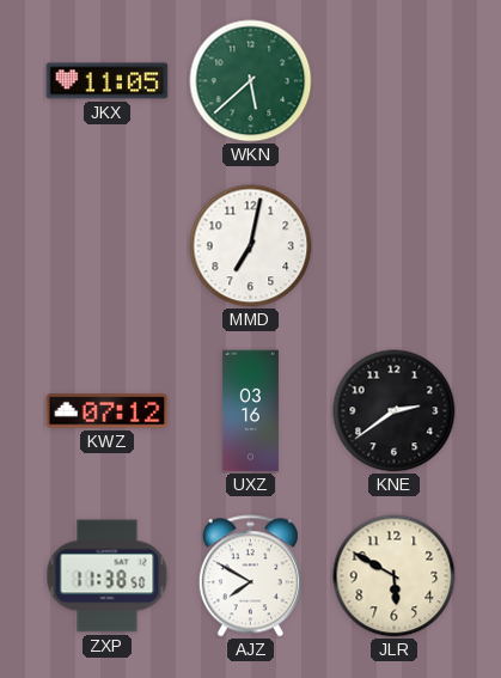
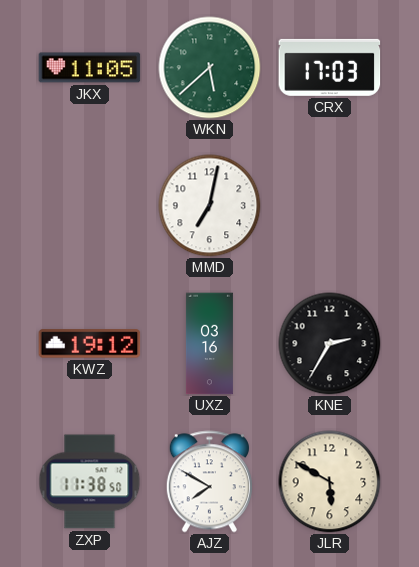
CRX: none -> 17:03 (330, 67)
KWZ: 07:12 -> 19:12 (90, 344)
KNE: 2:39 -> 2:35 (330, 344)
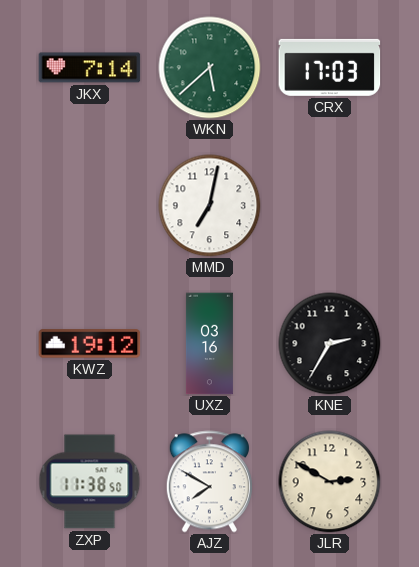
JKX: 11:05 -> 7:14 (90, 68)
JLR: 5:50 -> 2:50 (330, 482)
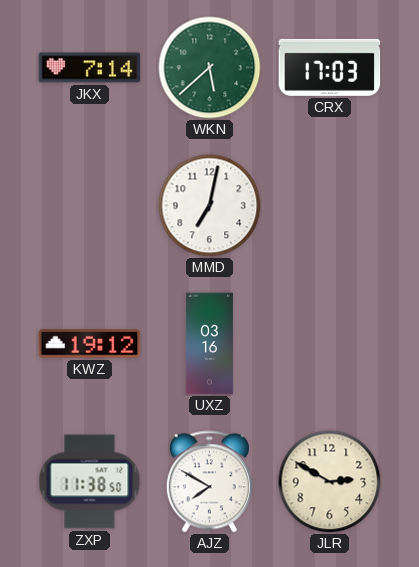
KNE: 2:35 -> none (330, 344)
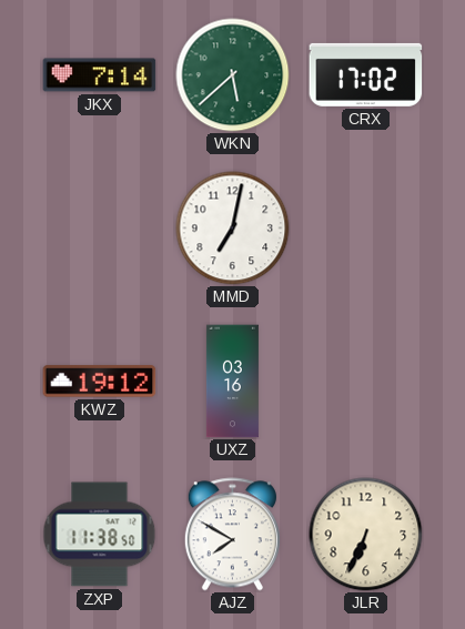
CRX: 17:03 -> 17:02 (366, 74)
JLR: 2:50 -> 6:34 (366, 535)
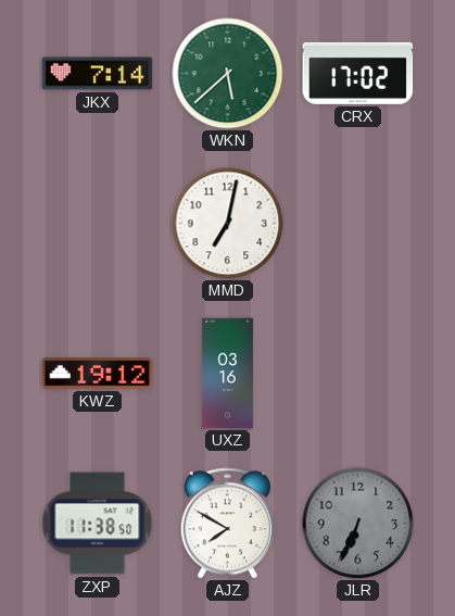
JLR dial: cream -> grey (358, 524)
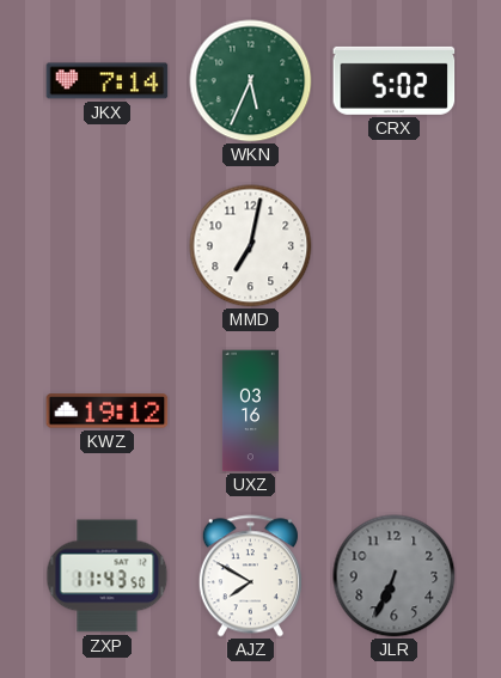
WKN: 5:38 -> 5:34 (251, 81)
CRX: 17:02 -> 5:02 (395, 80)
ZXP: 11:38 -> 11:43 (108, 576)
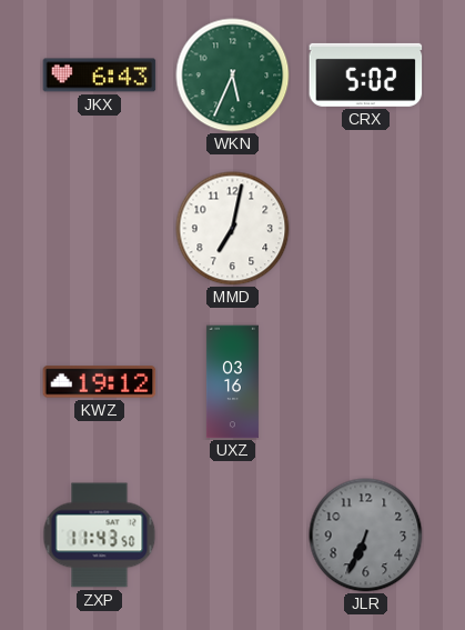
JKX: 7:14 -> 6:43 (100, 76)
AJZ: 7:50 -> none (250, 576)
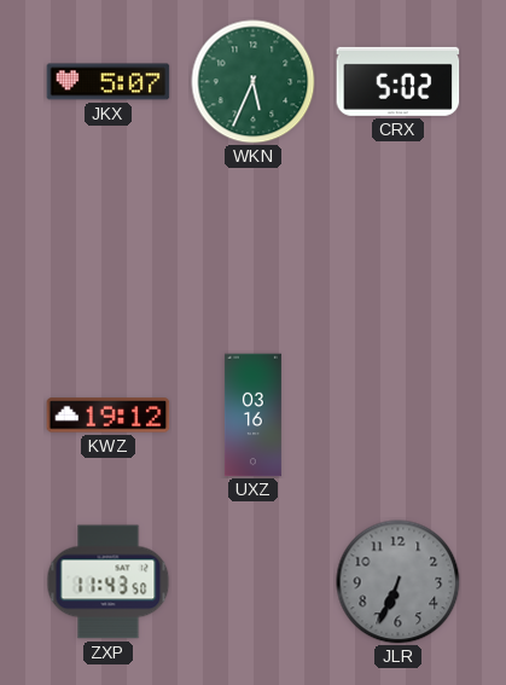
JKX: 6:43 -> 5:07 (109, 82)
MMD: 7:02 -> none (233, 229)
